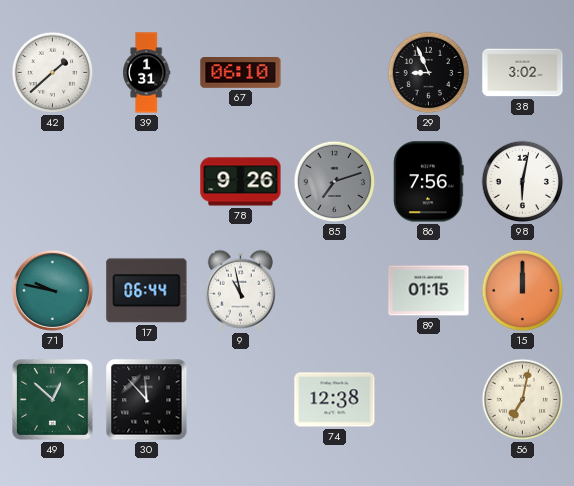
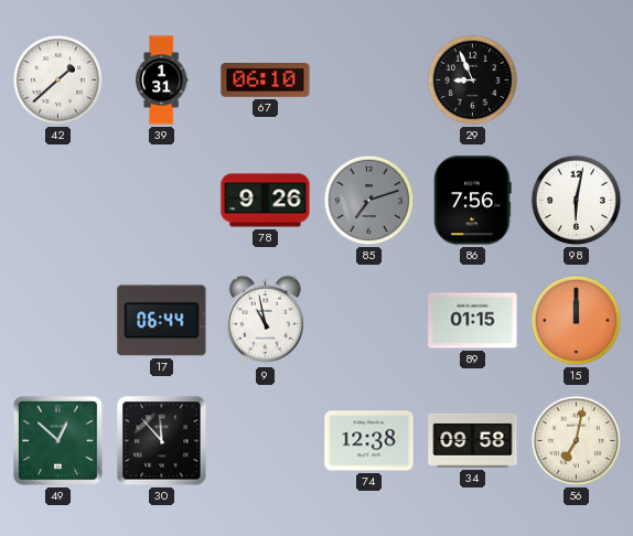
38: 3:02 -> none (523, 73)
71: 9:47 -> none (52, 290)
34: none -> 09:58 (473, 440)
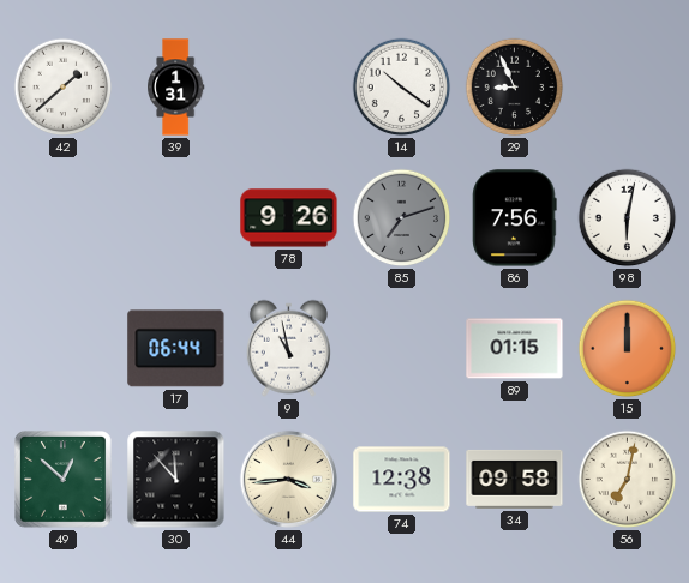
67: 06:10 -> none (266, 81)
14: none -> 10:21 (402, 88)
44: none -> 3:44 (288, 479)
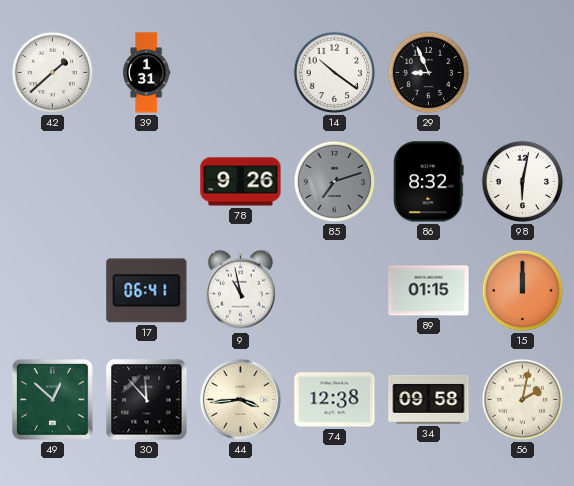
86: 7:56 -> 8:32 (429, 182)
17: 06:44 -> 06:41 (147, 291)
56: 7:02 -> 2:02 (523, 400)
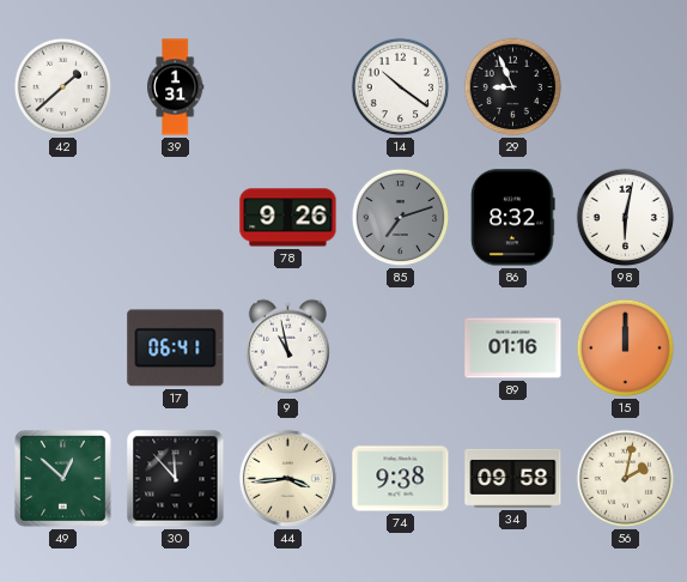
89: 01:15 -> 01:16 (513, 348)
74: 12:38 -> 9:38 (401, 479)
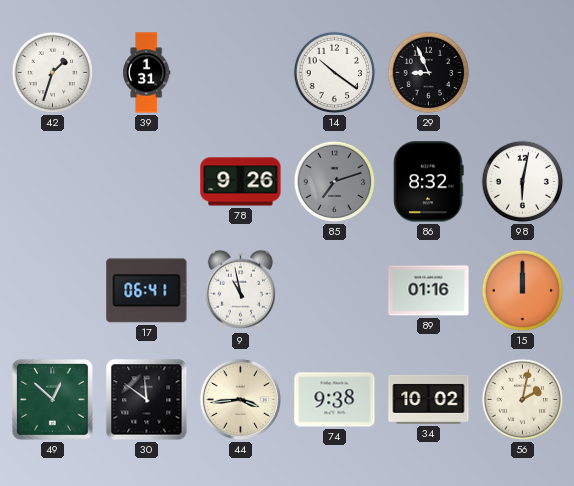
42: 1:38 -> 1:33 (53, 73)
30: 11:53 -> 11:51 (147, 400)
34: 09:58 -> 10:02 (429, 399)
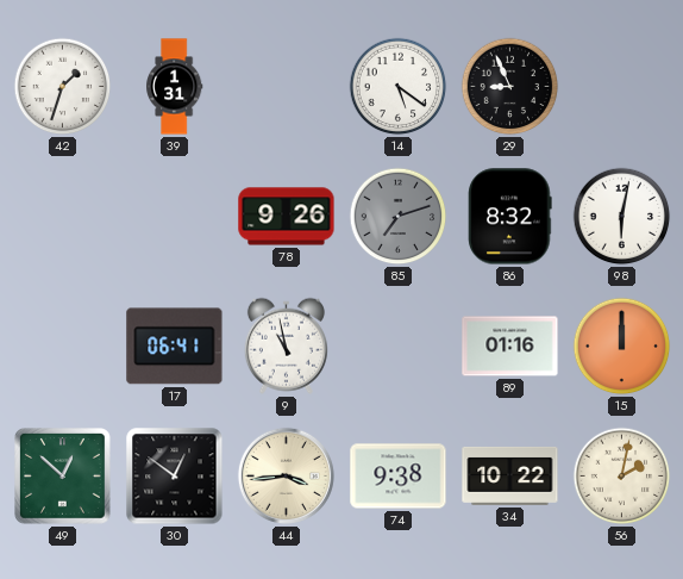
14: 10:21 -> 5:21 (399, 87)
30: 11:51 -> 12:51 (175, 477)
34: 10:02 -> 10:22 (510, 475)
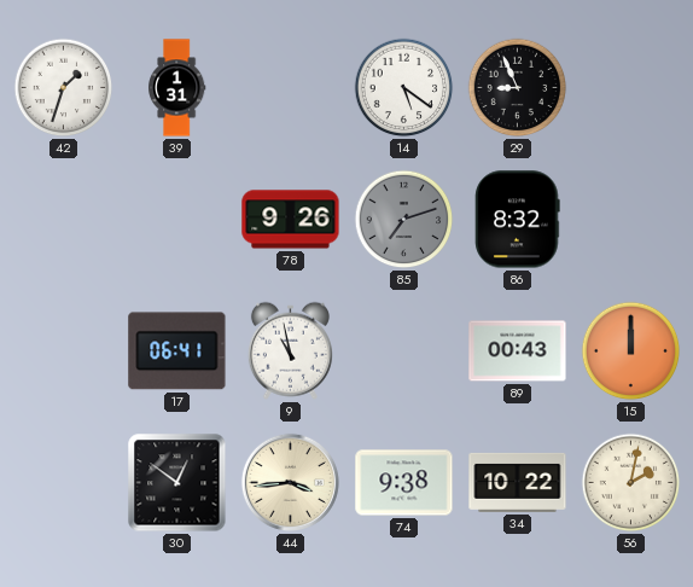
98: 6:02 -> none (622, 217)
89: 01:16 -> 00:43 (518, 351)
49: 12:52 -> none (63, 477)
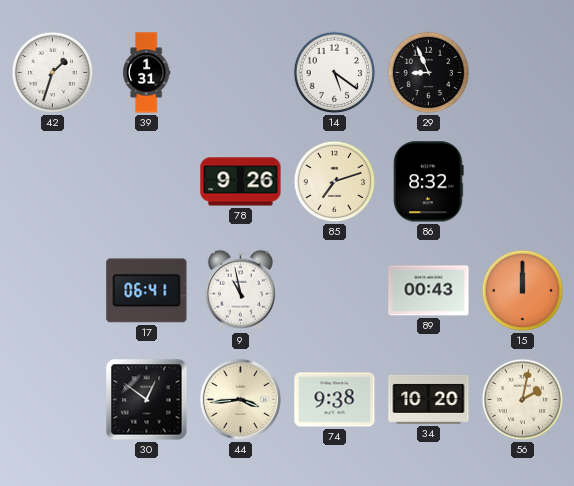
85 dial: grey -> cream (335, 182)
34: 10:22 -> 10:20 (429, 399)
